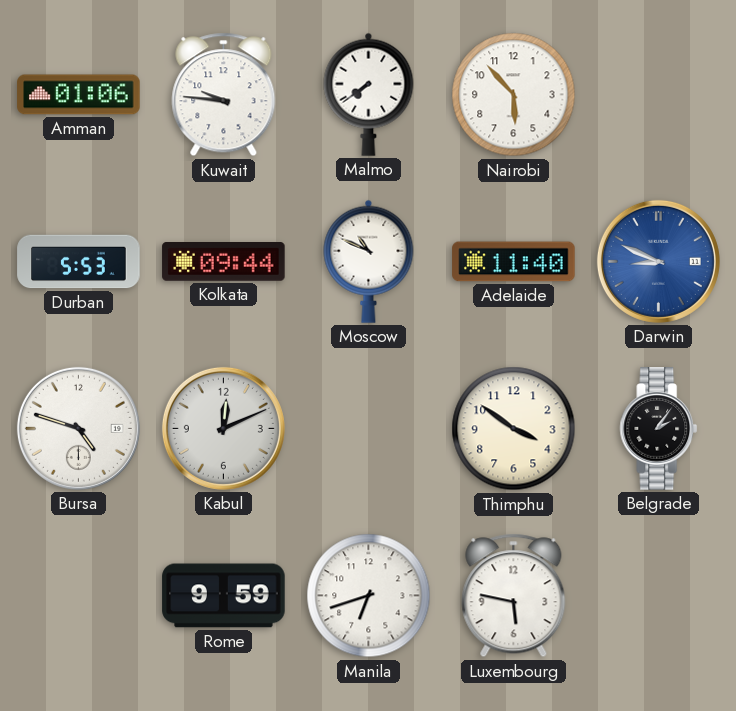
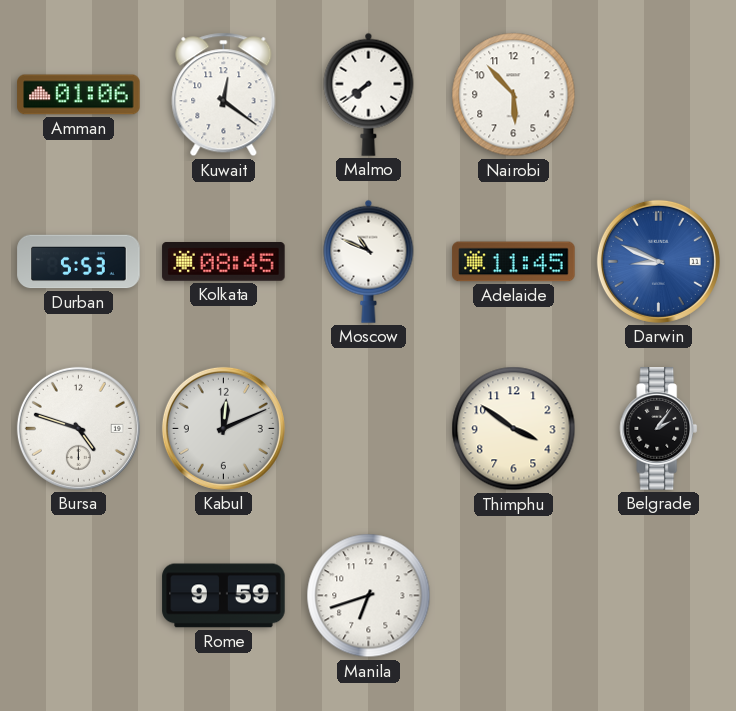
Kuwait: 9:46 -> 12:21 (224, 95)
Kolkata: 09:44 -> 08:45 (224, 262)
Adelaide: 11:40 -> 11:45 (514, 262)
Luxembourg: 5:47 -> none (514, 596)
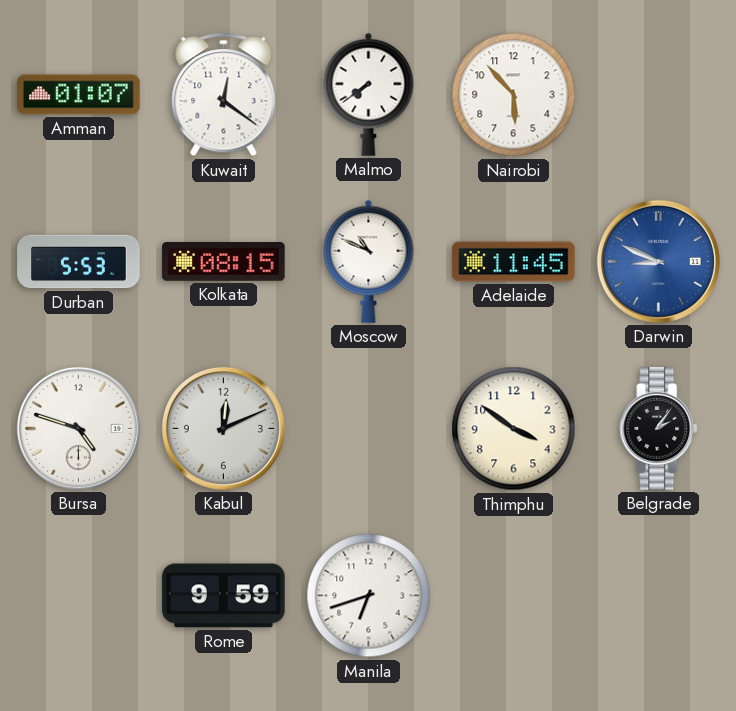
Amman: 01:06 -> 01:07 (79, 95)
Kolkata: 08:45 -> 08:15 (224, 262)
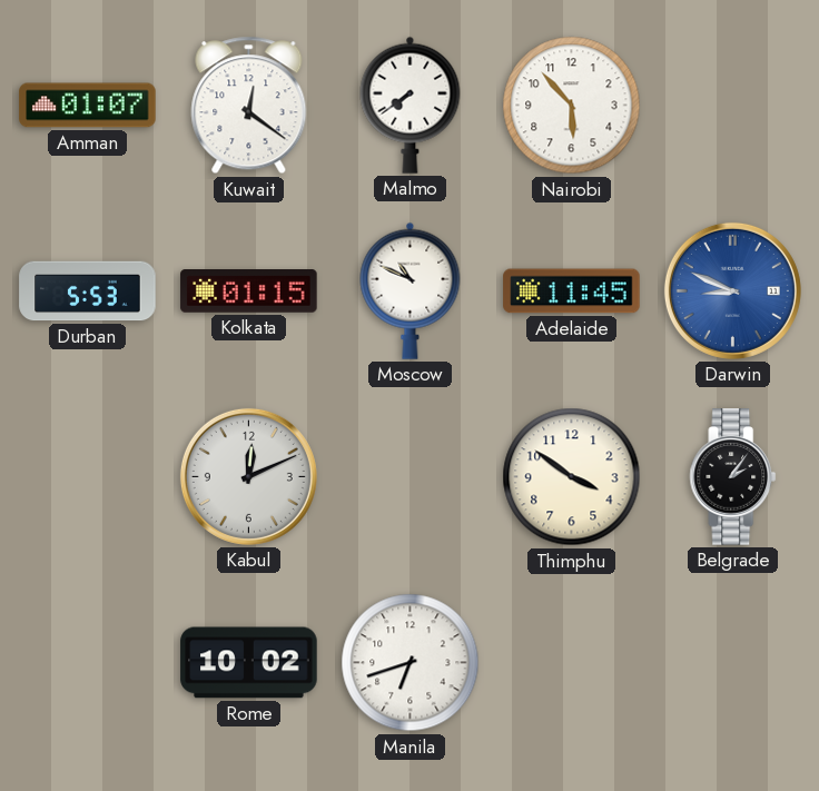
Kolkata: 08:15 -> 01:15 (249, 291)
Bursa: 4:48 -> none (78, 428)
Rome: 9:59 -> 10:02 (249, 663)
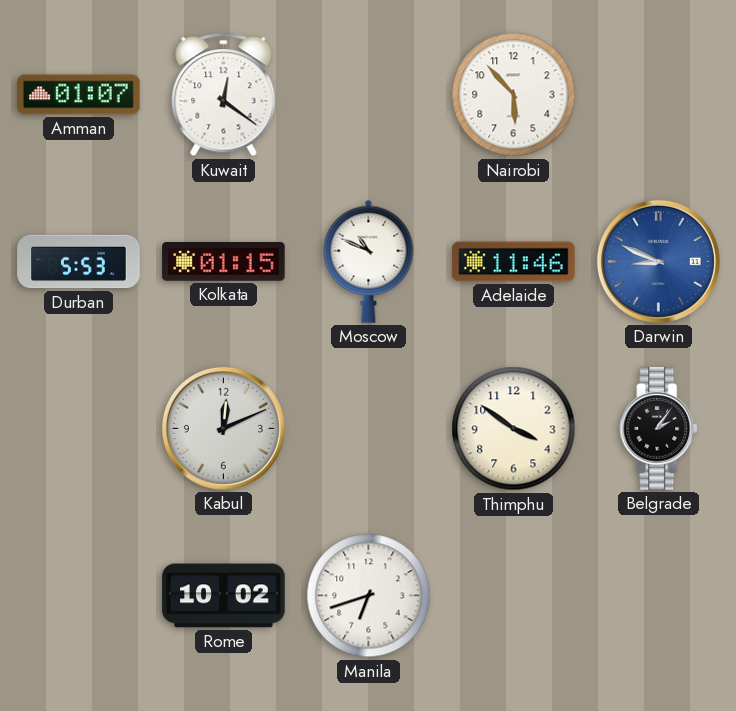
Malmo: 7:39 -> none (411, 105)
Adelaide: 11:45 -> 11:46 (514, 262)
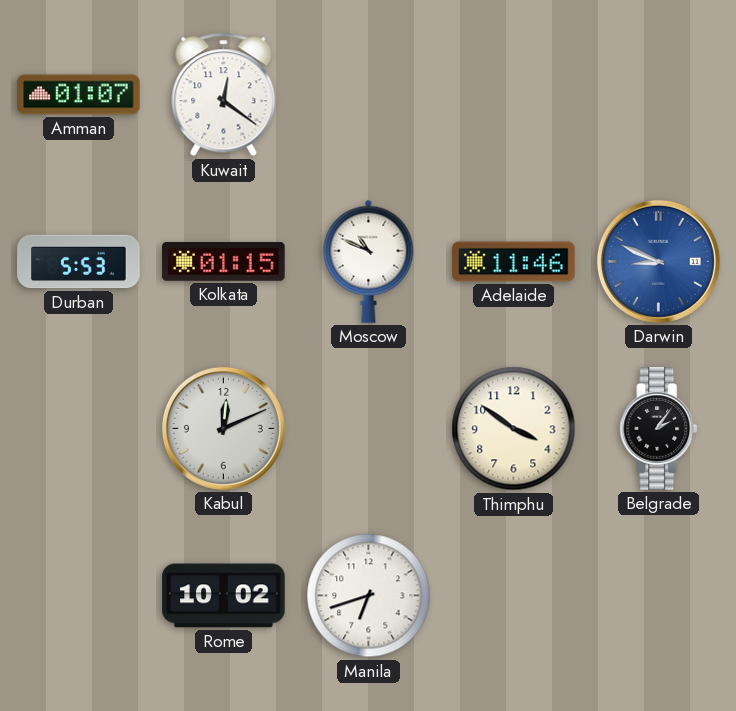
Nairobi: 5:53 -> none (514, 95)
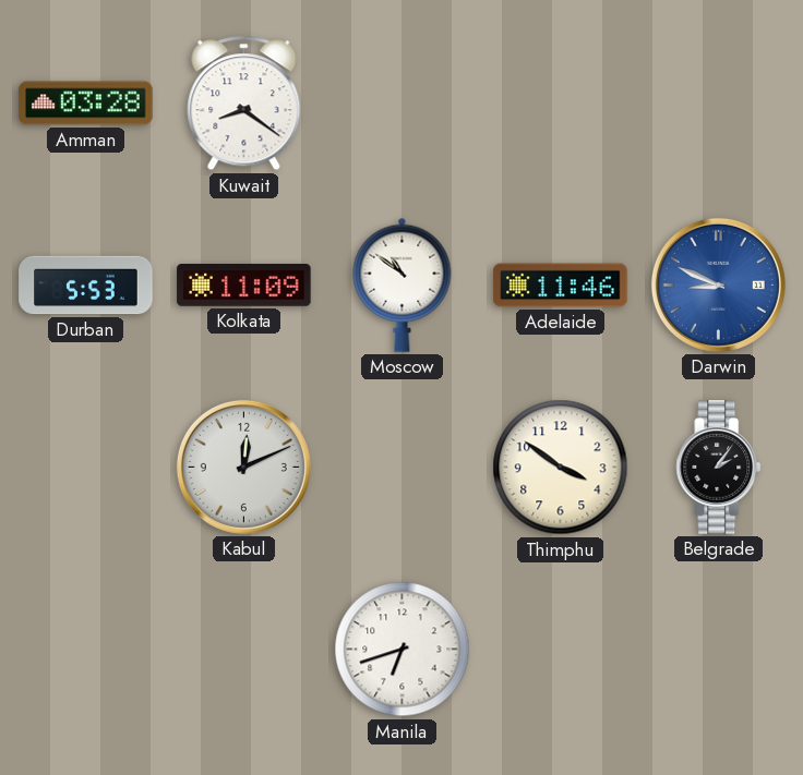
Amman: 01:07 -> 03:28 (86, 104)
Kuwait: 12:21 -> 8:21 (244, 104)
Kolkata: 01:15 -> 11:09 (244, 286)
Moscow: 10:49 -> 10:51 (403, 284)
Rome: 10:02 -> none (224, 596)
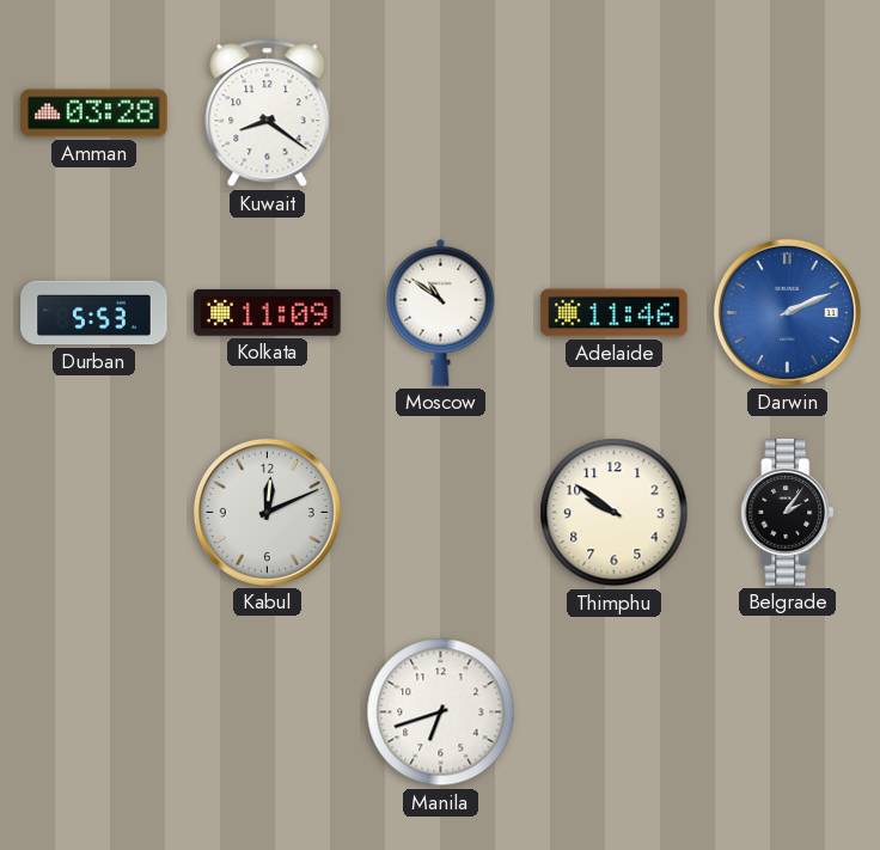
Darwin: 8:49 -> 2:11 (787, 312)
Thimphu: 3:51 -> 9:51 (615, 513)
